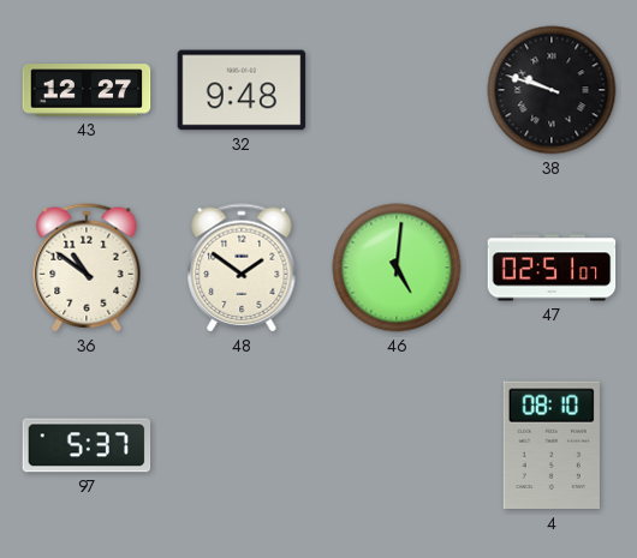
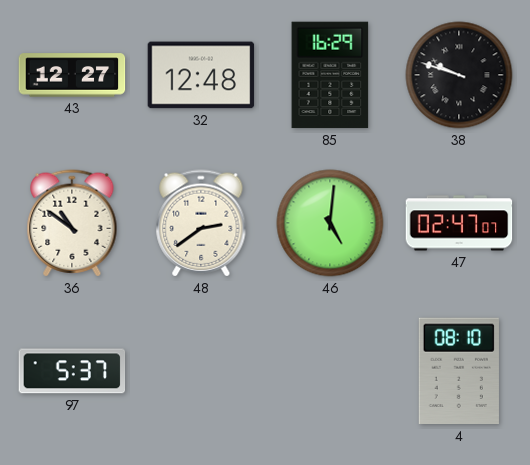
32: 9:48 -> 12:48 (201, 75)
85: none -> 16:29 (330, 75)
48: 1:51 -> 2:39 (201, 223)
47: 02:51 -> 02:47 (459, 223)
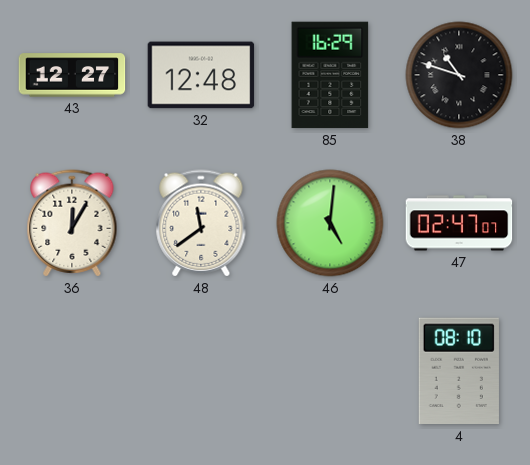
38: 9:48 -> 10:48 (459, 75)
36: 10:51 -> 12:05 (72, 223)
48: 2:39 -> 11:39 (201, 223)
97: 5:37 -> none (72, 371)
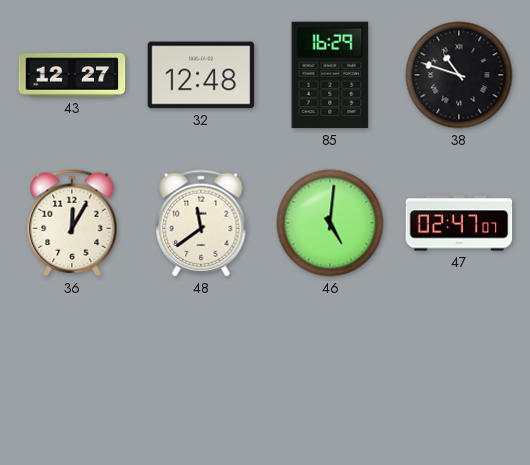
4: 08:10 -> none (459, 371)
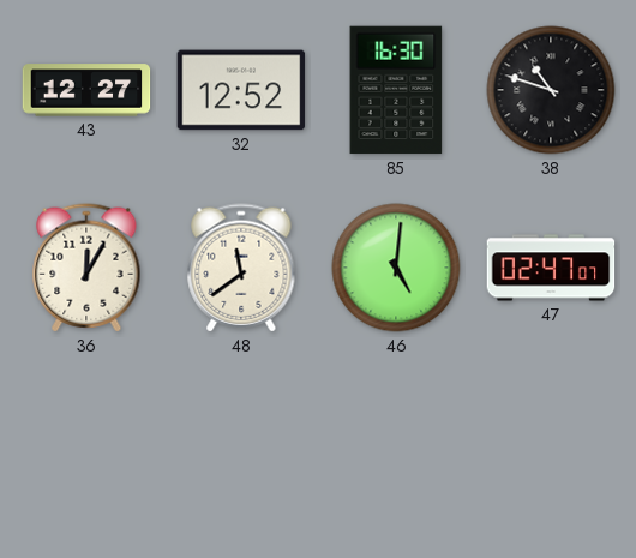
32: 12:48 -> 12:52 (241, 90)
85: 16:29 -> 16:30 (396, 90)
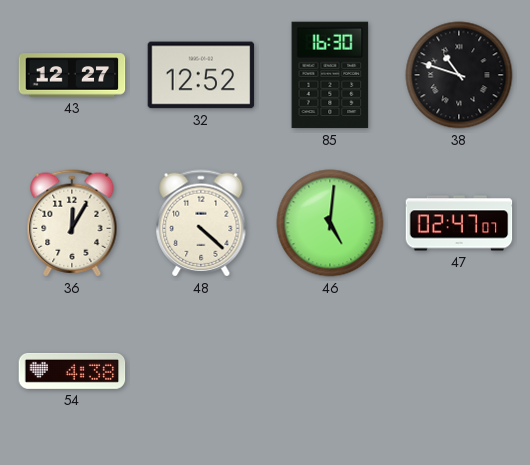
48: 11:39 -> 4:22 (201, 223)
54: none -> 4:38 (72, 371)
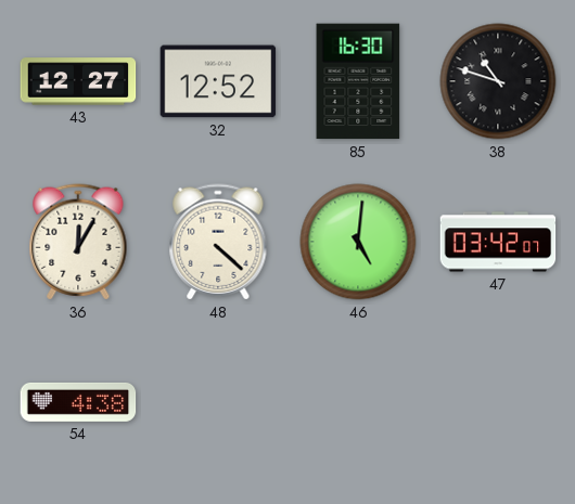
47: 02:47 -> 03:42 (498, 242)
